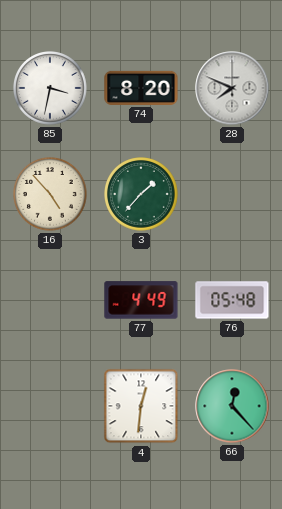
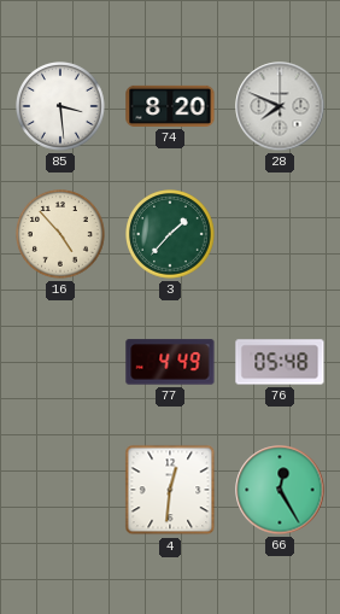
85: 3:32 -> 3:29 (61, 107)
66: 12:23 -> 12:25 (280, 490)
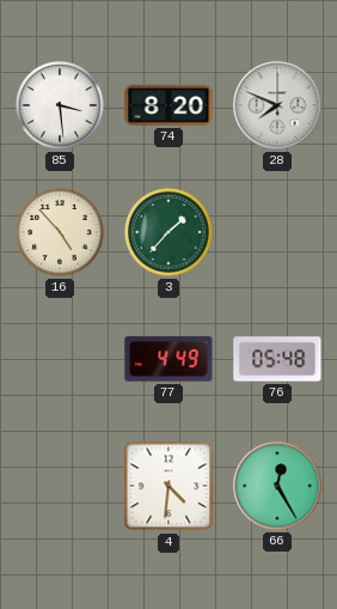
4: 12:31 -> 4:31 (168, 486)
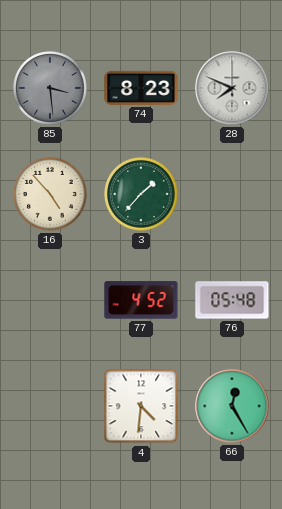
85 dial: white -> grey (51, 89)
74: 8:20 -> 8:23 (141, 88)
77: 4:49 -> 4:52 (141, 300)
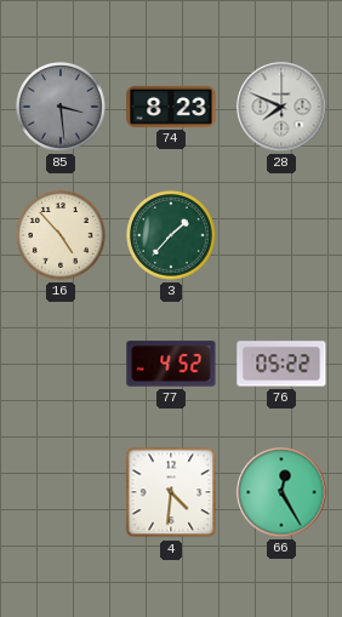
76: 05:48 -> 05:22 (281, 364)
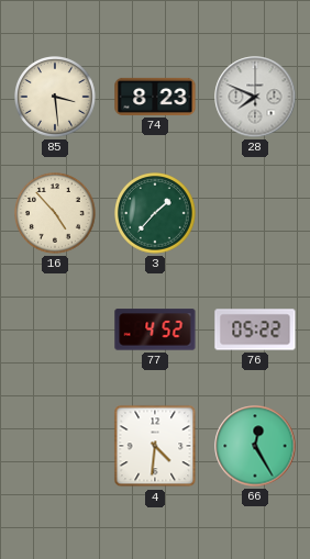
85 dial: grey -> cream (56, 98)
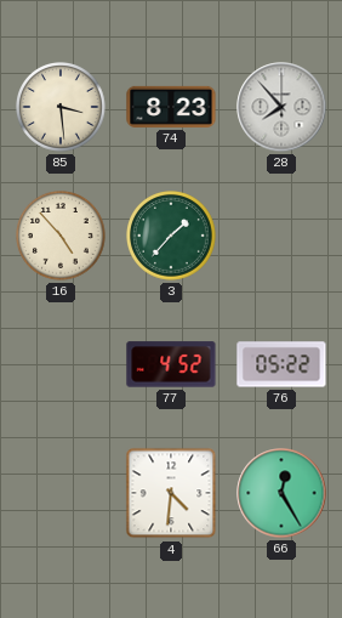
28: 7:49 -> 7:53 (281, 107)
